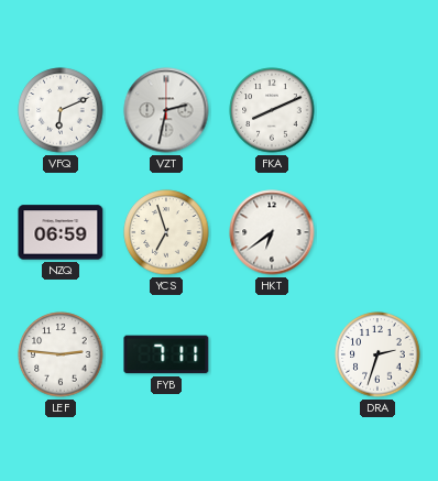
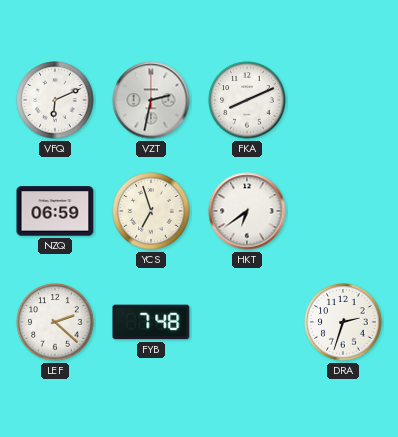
LEF: 2:46 -> 2:22 (55, 322)
FYB: 7:11 -> 7:48 (151, 322)
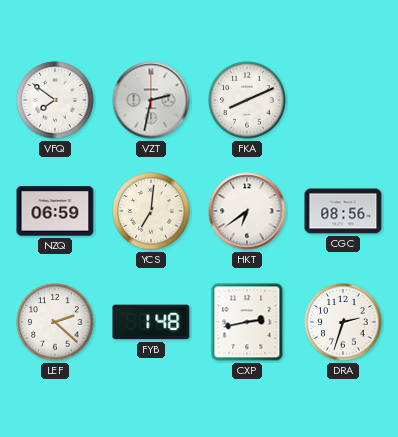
VFQ: 6:11 -> 7:51 (55, 100)
YCS: 6:57 -> 7:01 (151, 211)
CGC: none -> 08:56 (343, 211)
FYB: 7:48 -> 1:48 (151, 322)
CXP: none -> 2:43 (247, 322)
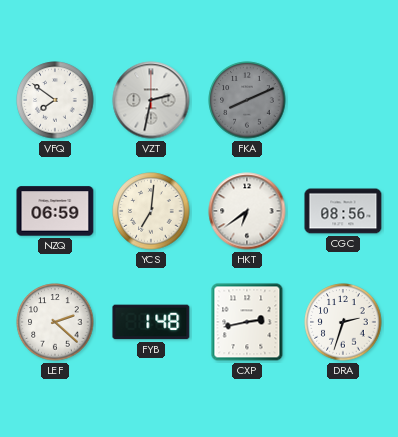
FKA dial: white -> grey (247, 100)
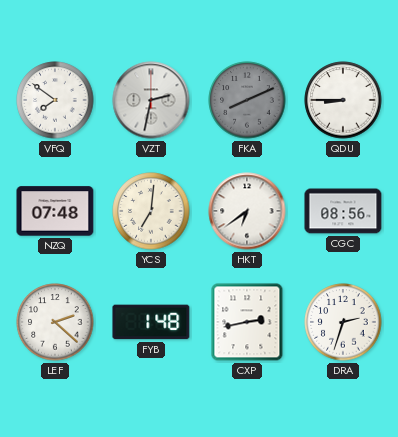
QDU: none -> 8:45 (343, 100)
NZQ: 06:59 -> 07:48 (55, 211)
